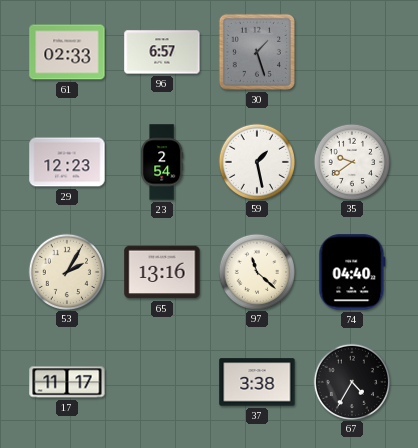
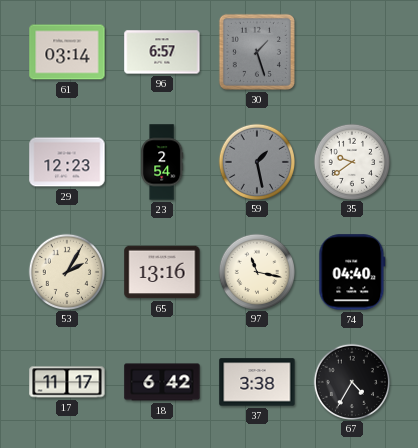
61: 02:33 -> 03:14 (67, 52)
59 dial: white -> grey (256, 161)
97: 11:22 -> 11:17 (256, 271)
18: none -> 6:42 (162, 382)
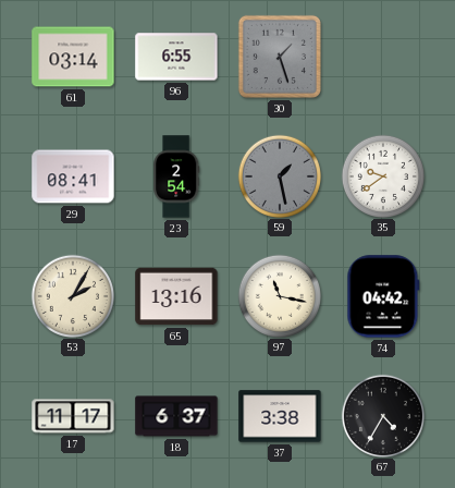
96: 6:57 -> 6:55 (176, 57)
29: 12:23 -> 08:41 (73, 176)
74: 04:40 -> 04:42 (383, 296)
18: 6:42 -> 6:37 (176, 416)
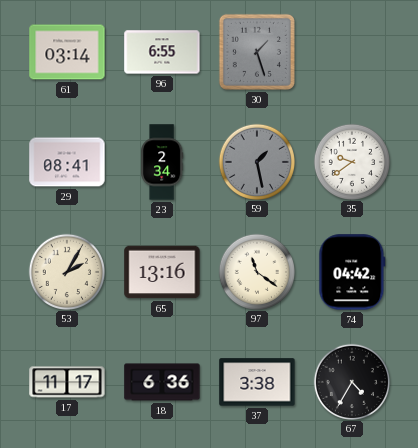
23: 2:54 -> 2:34 (162, 162)
97: 11:17 -> 11:21 (256, 271)
18: 6:37 -> 6:36 (162, 382)
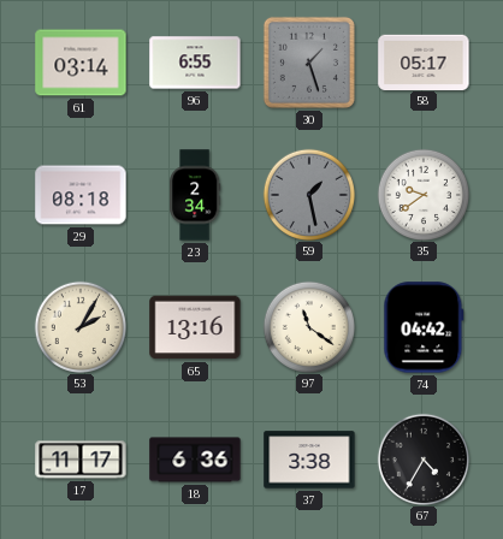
58: none -> 05:17 (424, 61)
29: 08:41 -> 08:18 (81, 195)
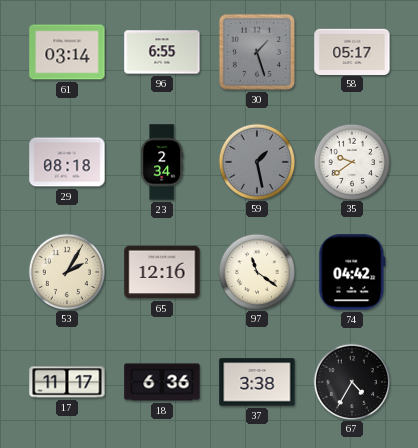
65: 13:16 -> 12:16 (162, 272)
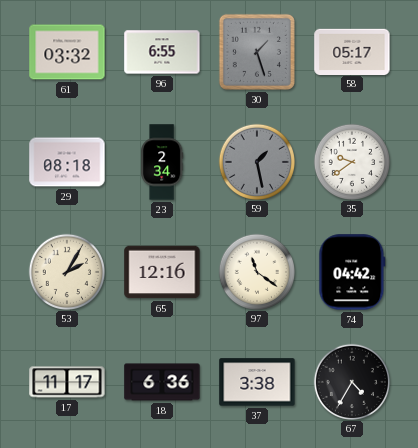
61: 03:14 -> 03:32 (67, 52)
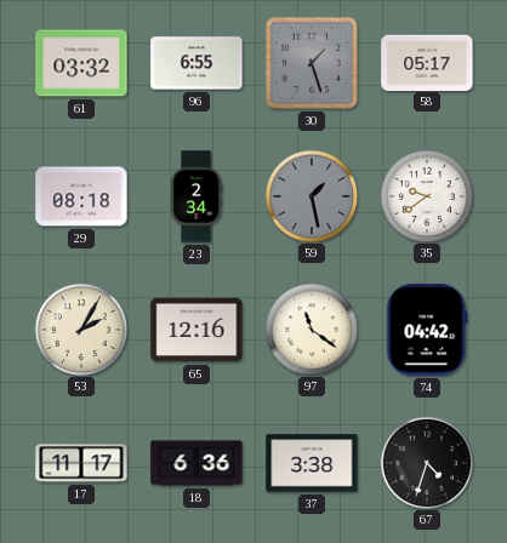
67: 4:35 -> 4:33 (426, 462)
